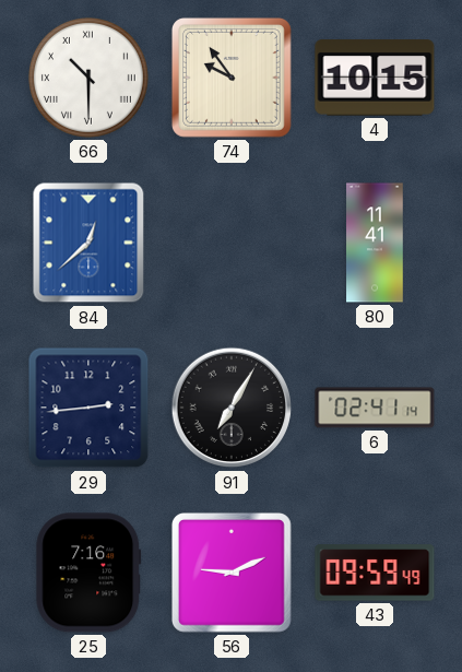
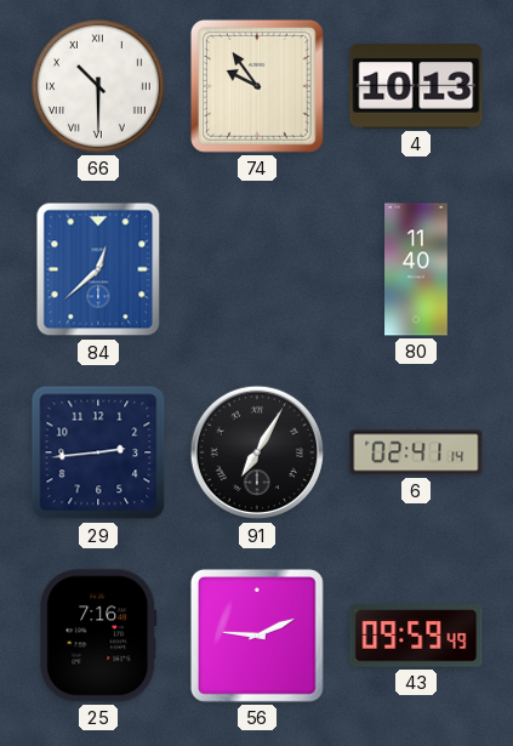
4: 10:15 -> 10:13 (416, 86)
80: 11:41 -> 11:40 (416, 269)
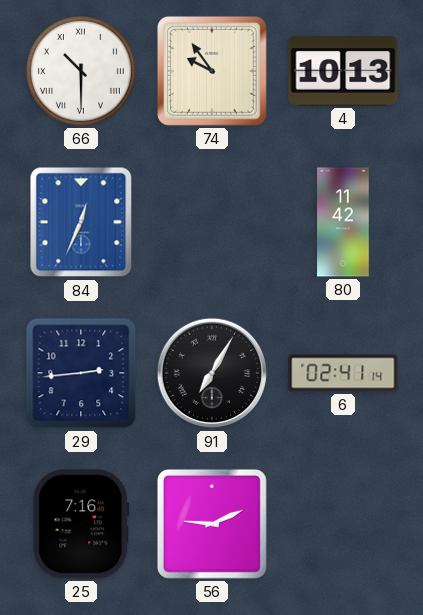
84: 12:38 -> 12:34 (81, 222)
80: 11:40 -> 11:42 (343, 222)
43: 09:59 -> none (416, 636)
